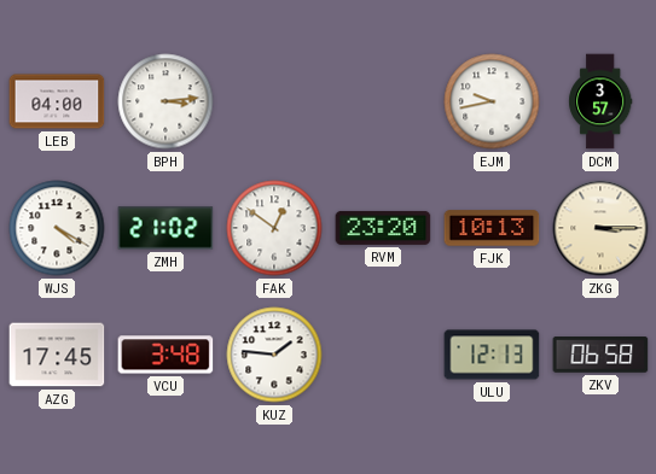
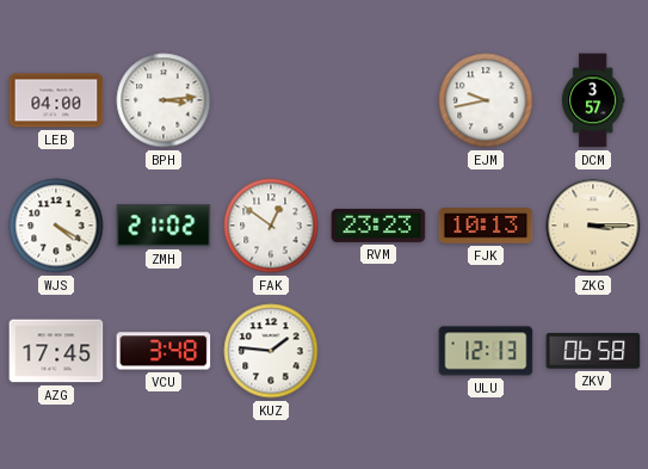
RVM: 23:20 -> 23:23 (378, 226)
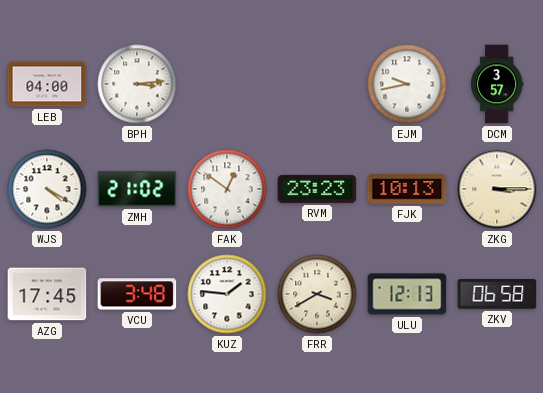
FRR: none -> 3:40 (317, 294)
